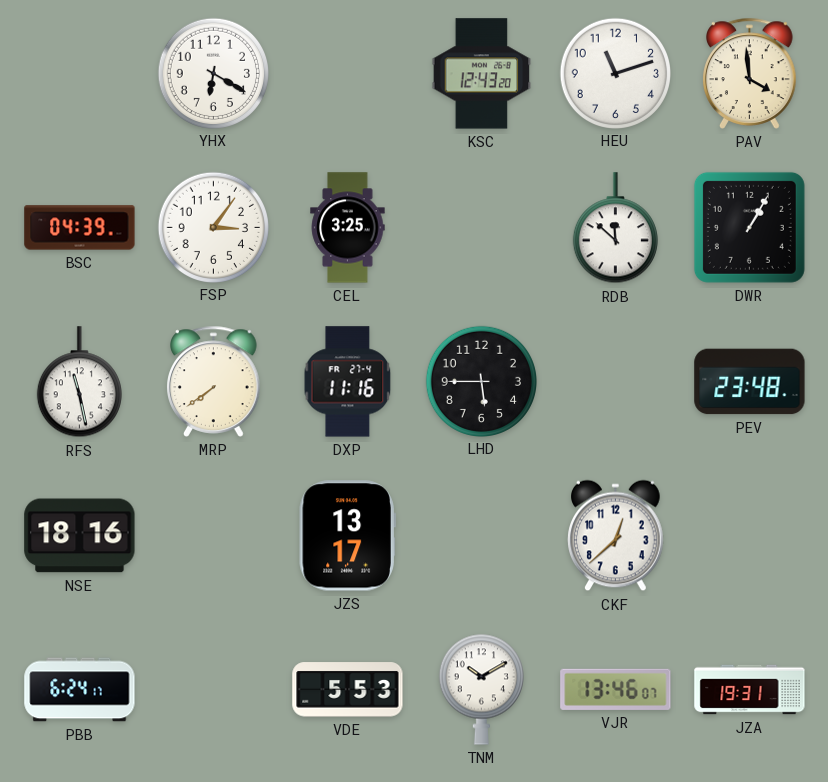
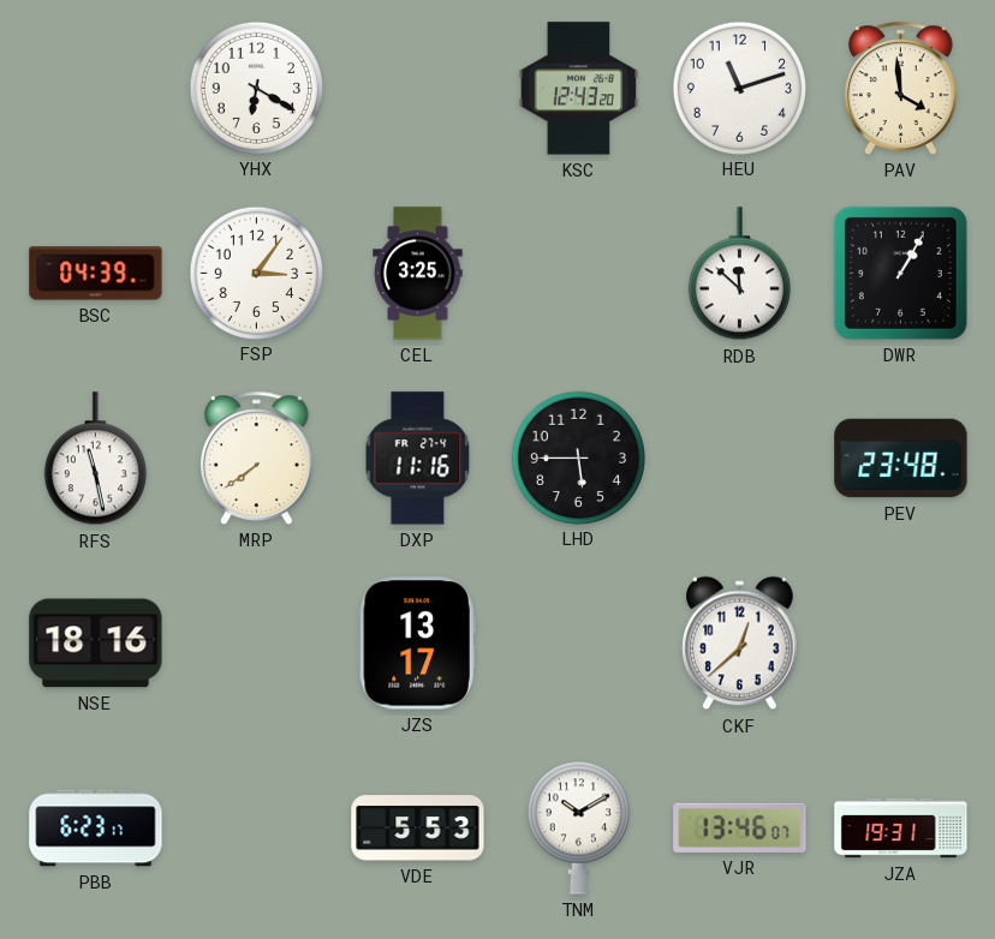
PBB: 6:24 -> 6:23 (96, 829)
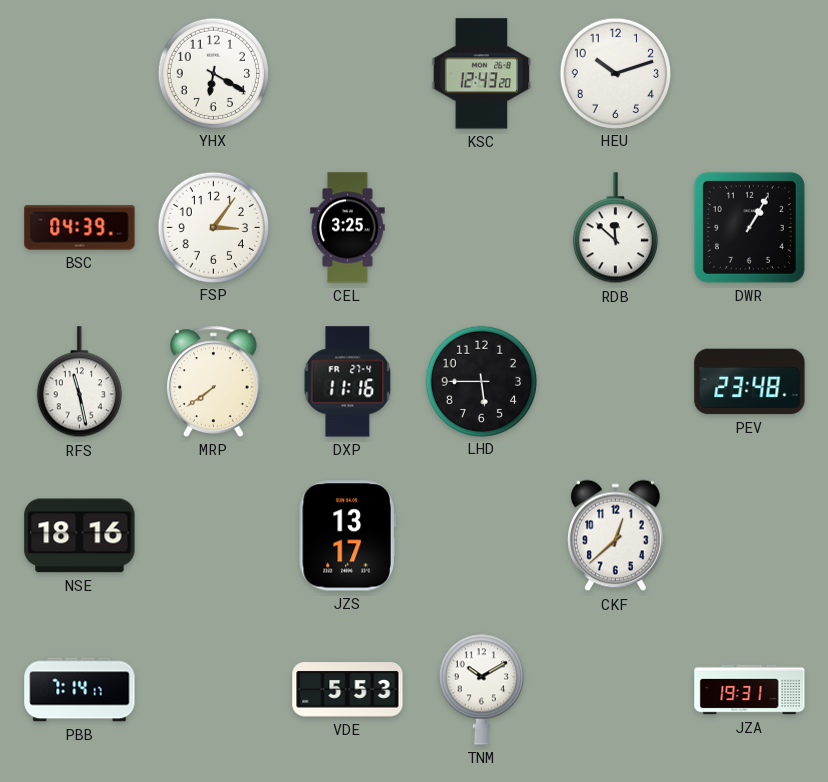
HEU: 11:12 -> 10:12 (615, 73)
PAV: 3:59 -> none (901, 88)
PBB: 6:23 -> 7:14 (80, 690)
VJR: 13:46 -> none (740, 827)
